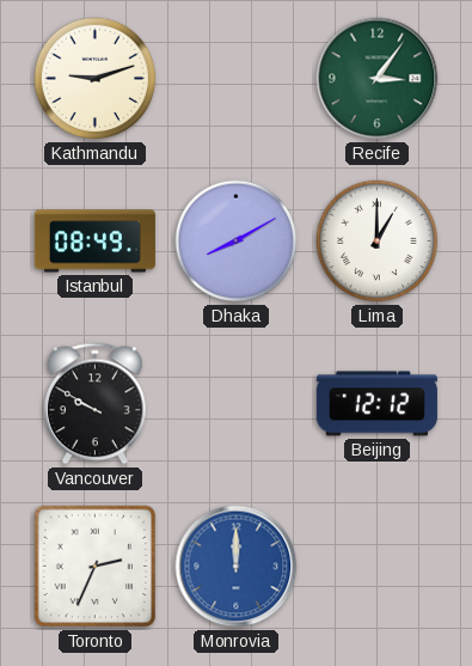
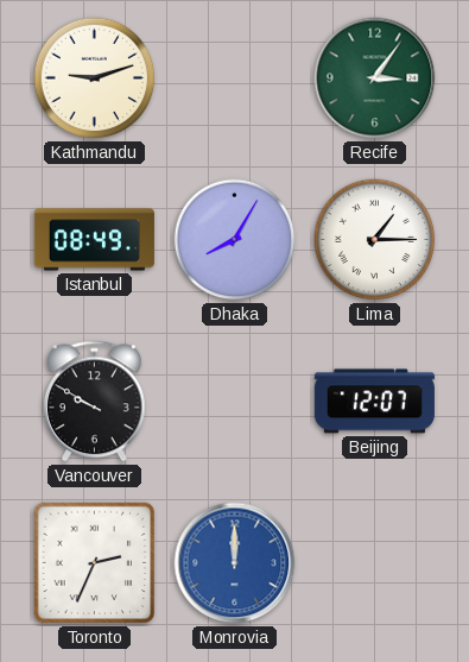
Dhaka: 8:10 -> 8:05 (235, 240)
Lima: 1:00 -> 1:15 (375, 240)
Beijing: 12:12 -> 12:07 (374, 402)
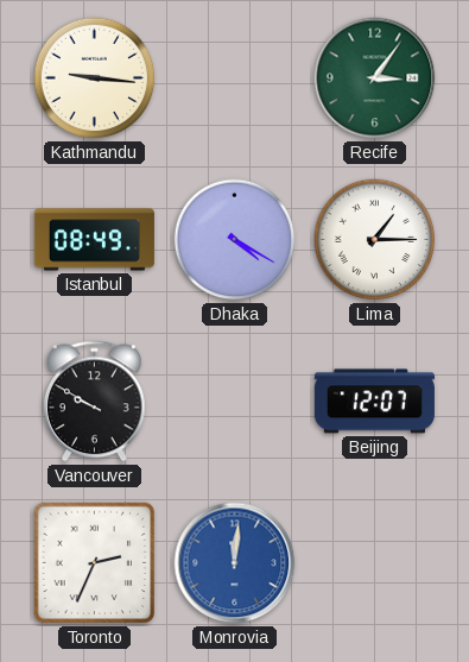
Kathmandu: 9:12 -> 9:16 (95, 78)
Dhaka: 8:05 -> 4:20 (235, 240)
Monrovia: 12:00 -> 12:01 (235, 563)
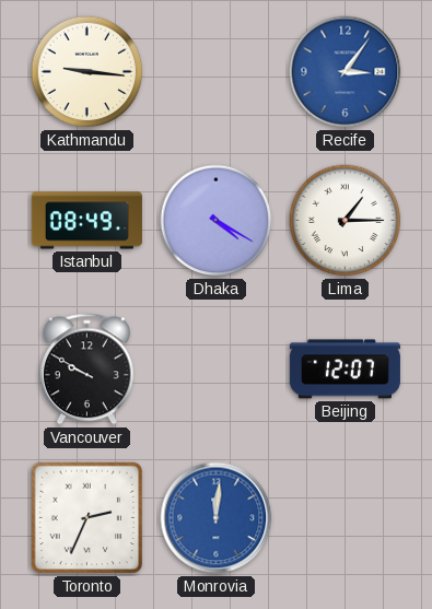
Recife dial: green -> blue (346, 72)
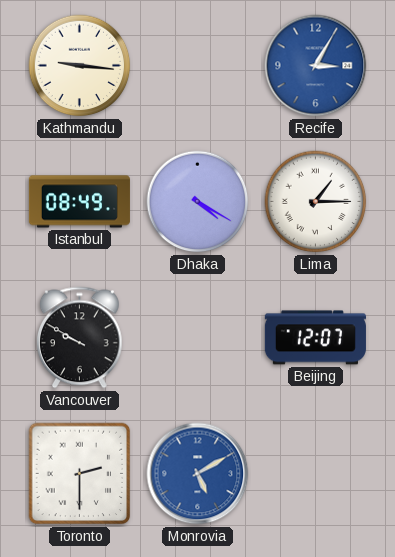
Recife: 3:06 -> 3:05 (316, 66)
Toronto: 2:34 -> 2:30 (80, 474)
Monrovia: 12:01 -> 5:10 (198, 474)
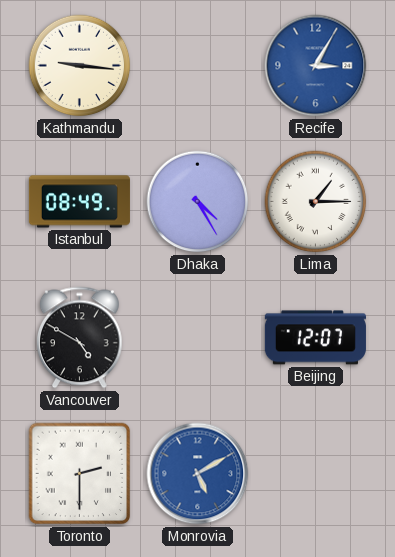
Dhaka: 4:20 -> 4:25 (198, 202)
Vancouver: 9:50 -> 4:50 (79, 338)
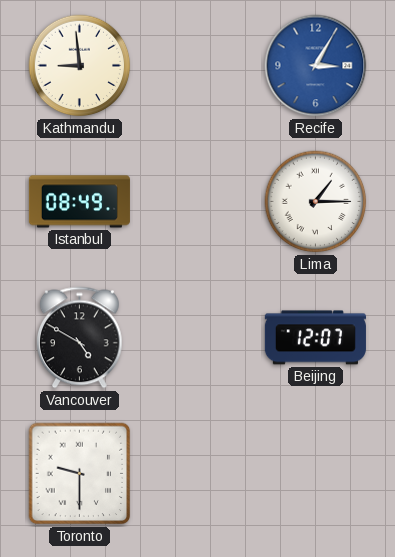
Kathmandu: 9:16 -> 8:59 (80, 66)
Dhaka: 4:25 -> none (198, 202)
Toronto: 2:30 -> 9:30 (80, 474)
Monrovia: 5:10 -> none (198, 474)
